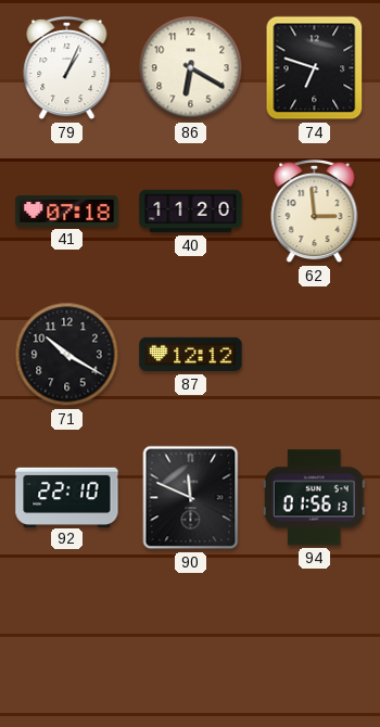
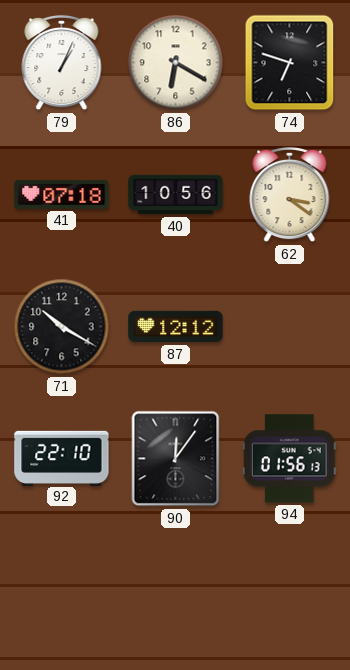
40: 11:20 -> 10:56 (176, 195)
62: 2:59 -> 3:21 (290, 195)
90: 11:49 -> 12:06 (176, 459)
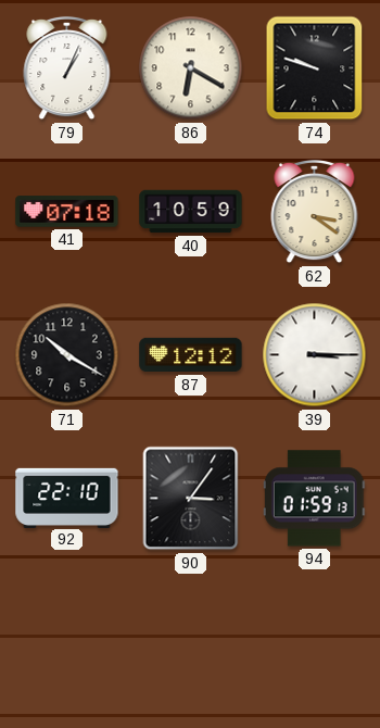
74: 6:48 -> 9:48 (315, 68)
40: 10:56 -> 10:59 (191, 212)
39: none -> 3:15 (315, 355)
90: 12:06 -> 3:06 (191, 499)
94: 01:56 -> 01:59 (314, 499)
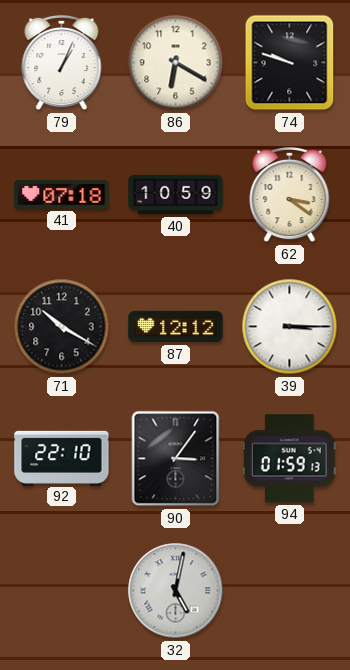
32: none -> 5:02 (176, 591)
